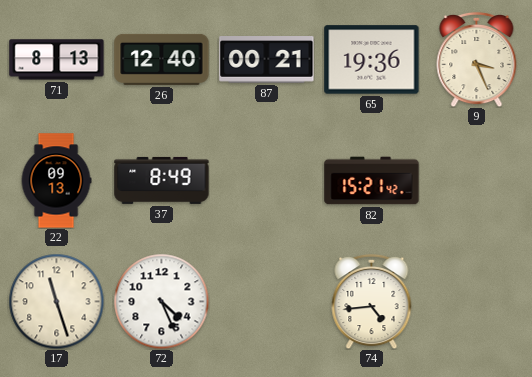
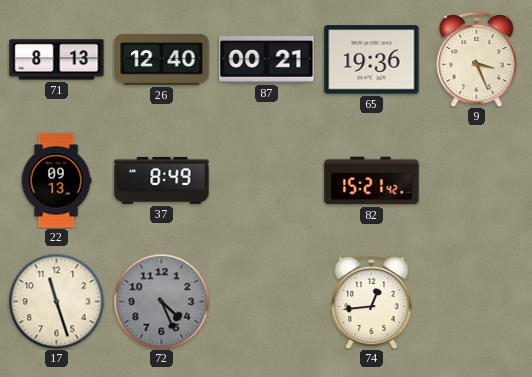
72 dial: white -> grey (161, 301)
74: 4:44 -> 12:44 (372, 301)
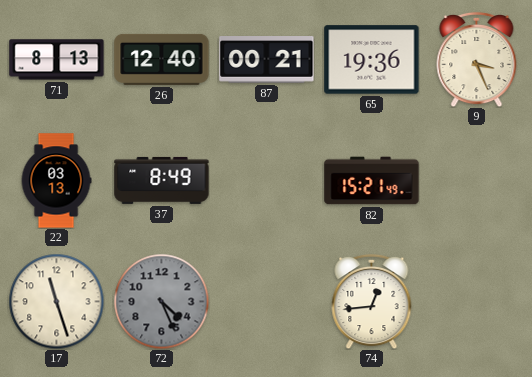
22: 09:13 -> 03:13 (56, 181)
82: 15:21:42 -> 15:21:49 (372, 181)
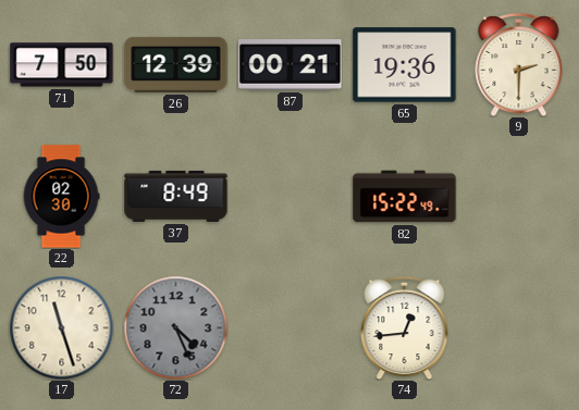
71: 8:13 -> 7:50 (62, 65)
26: 12:40 -> 12:39 (176, 64)
9: 3:26 -> 2:30 (519, 64)
22: 03:13 -> 02:30 (61, 197)
82: 15:21 -> 15:22 (405, 197)
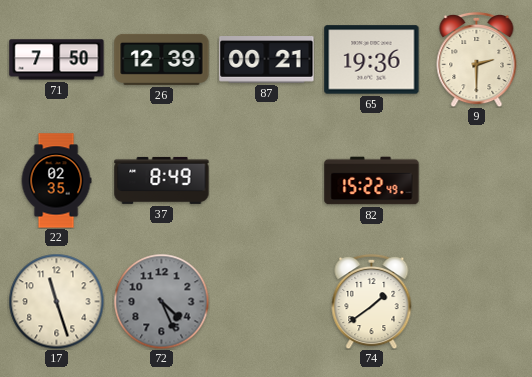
22: 02:30 -> 02:35 (56, 181)
74: 12:44 -> 1:39 (372, 301)
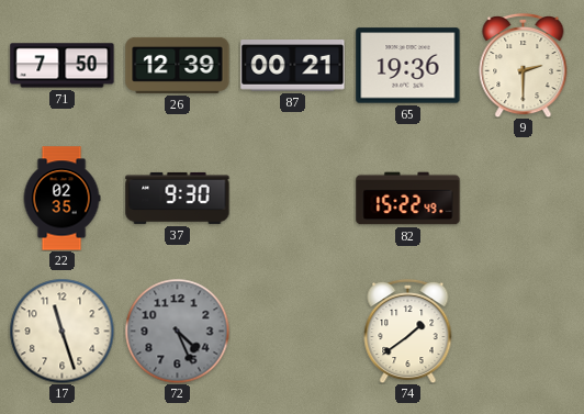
37: 8:49 -> 9:30 (178, 198)
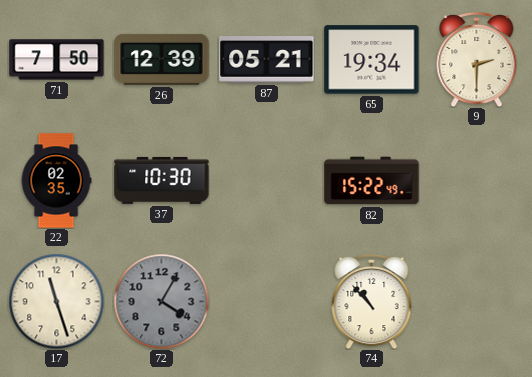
87: 00:21 -> 05:21 (267, 60)
65: 19:36 -> 19:34 (372, 60)
37: 9:30 -> 10:30 (162, 180)
72: 4:26 -> 4:05 (161, 301)
74: 1:39 -> 10:53 (372, 301)
